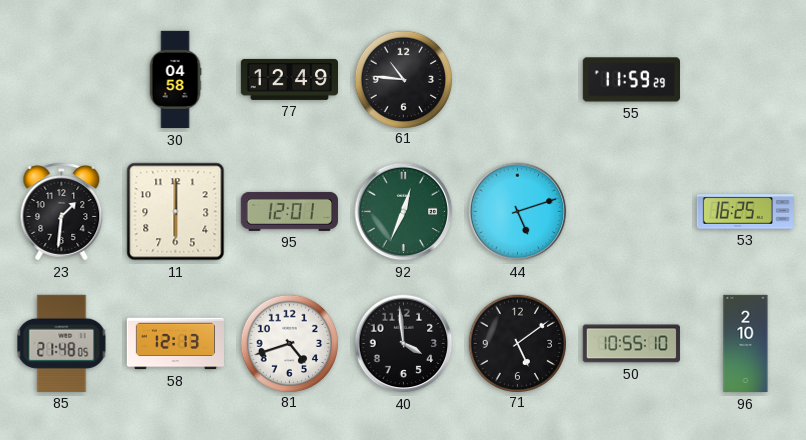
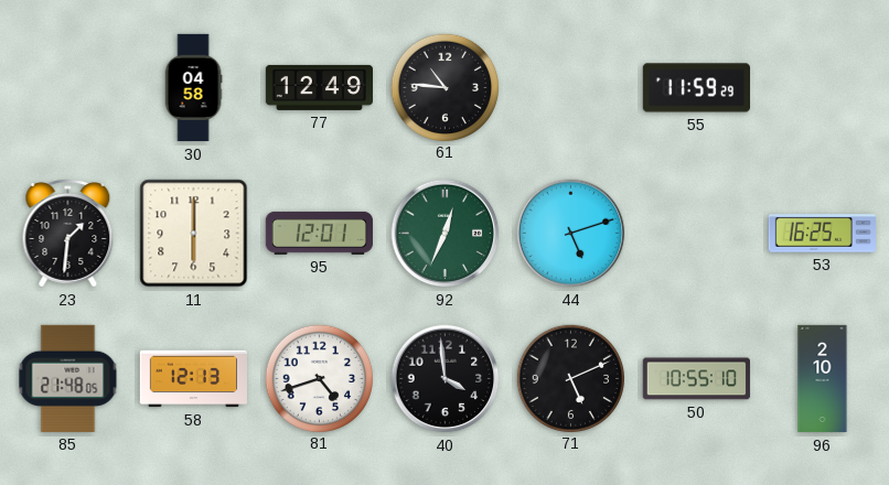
71: 5:09 -> 5:11 (570, 378)
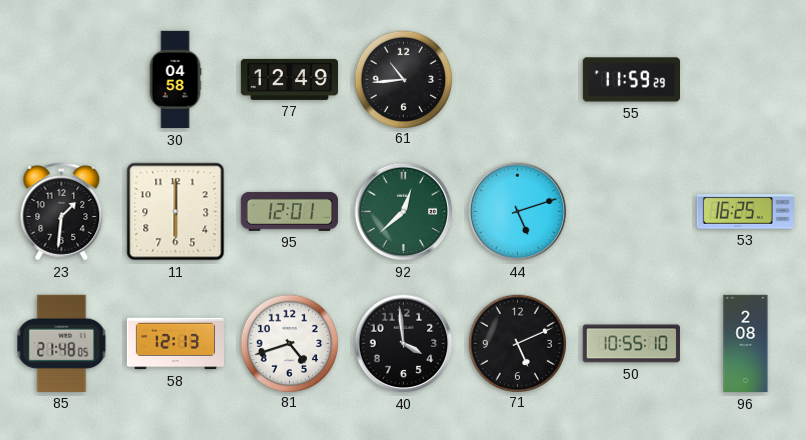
61: 10:46 -> 10:44 (403, 79)
92: 12:34 -> 12:38 (404, 212)
96: 2:10 -> 2:08 (746, 344)
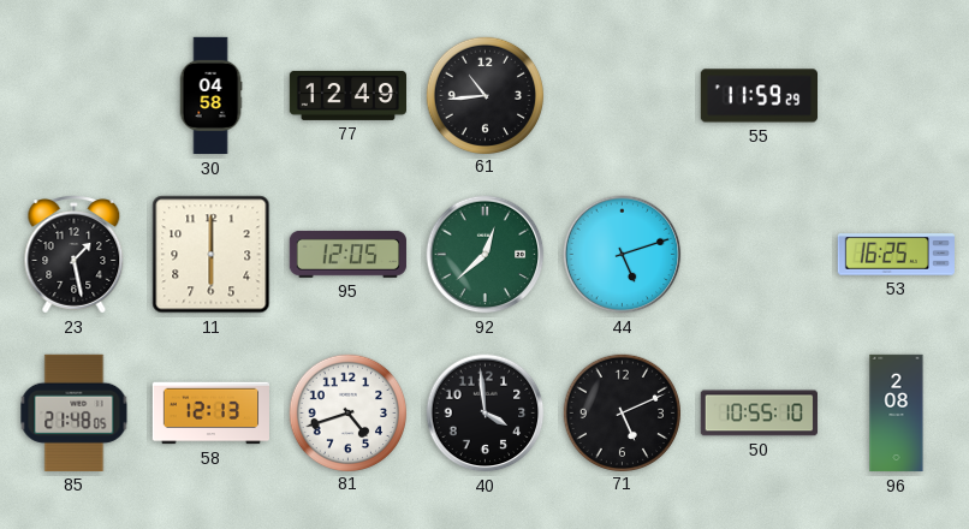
23: 1:31 -> 1:28 (75, 255)
95: 12:01 -> 12:05 (347, 254)
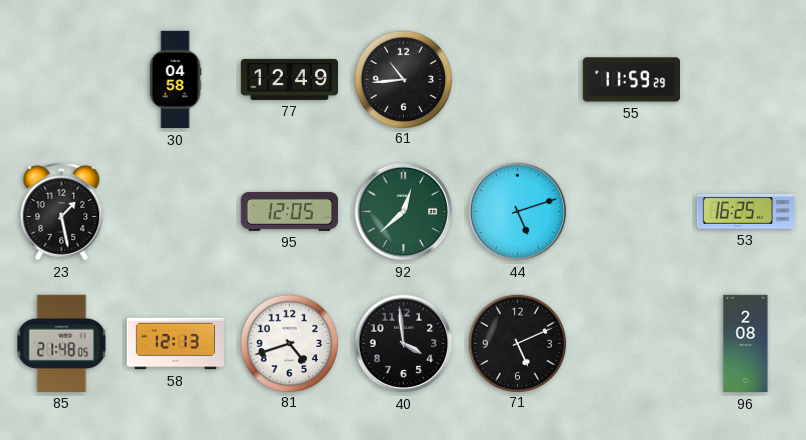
11: 6:00 -> none (212, 255)
50: 10:55 -> none (759, 414)
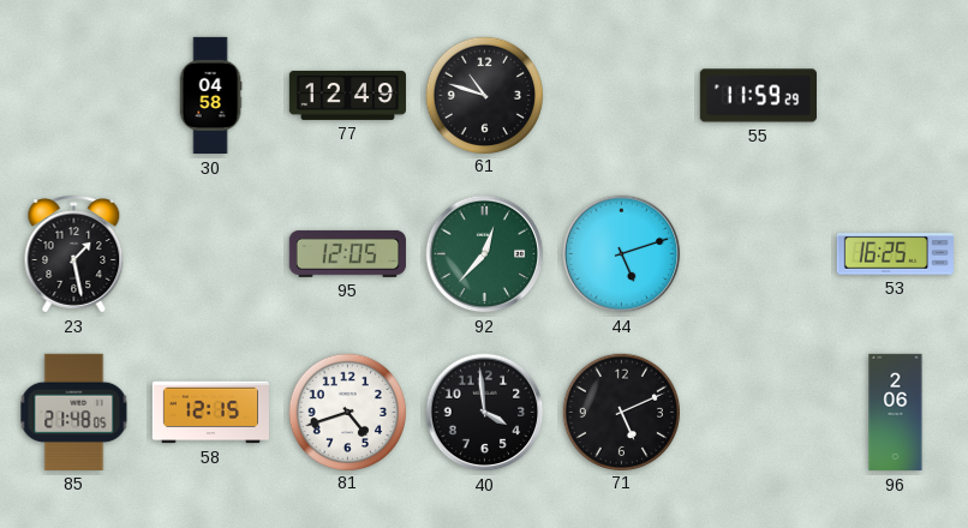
61: 10:44 -> 10:48 (484, 95)
92: 12:38 -> 12:37 (485, 254)
58: 12:13 -> 12:15 (210, 413)
96: 2:08 -> 2:06 (896, 413)
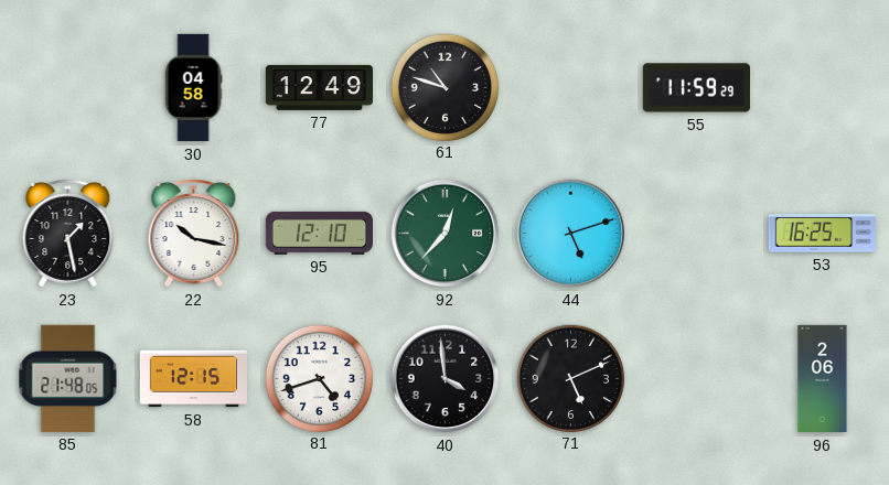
22: none -> 10:17 (194, 234)
95: 12:05 -> 12:10 (319, 233)
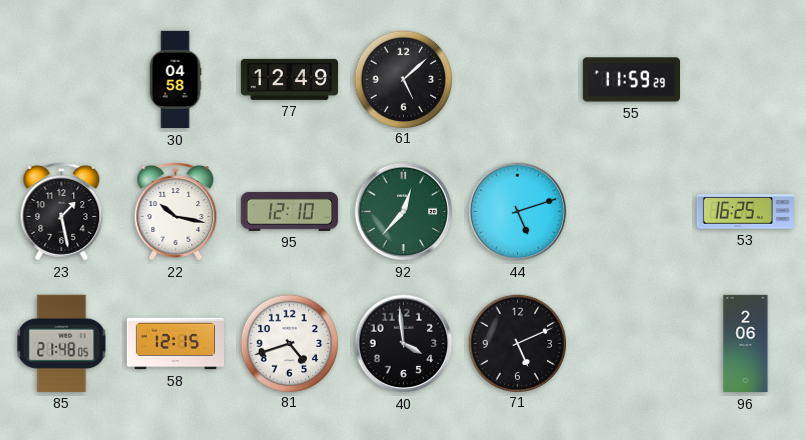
61: 10:48 -> 5:08 (403, 79)
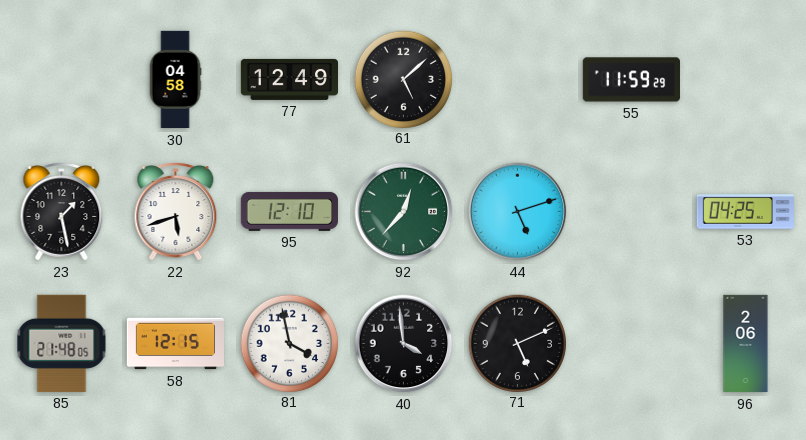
22: 10:17 -> 5:42 (176, 212)
53: 16:25 -> 04:25 (745, 212)
81: 4:42 -> 3:58 (289, 343)
